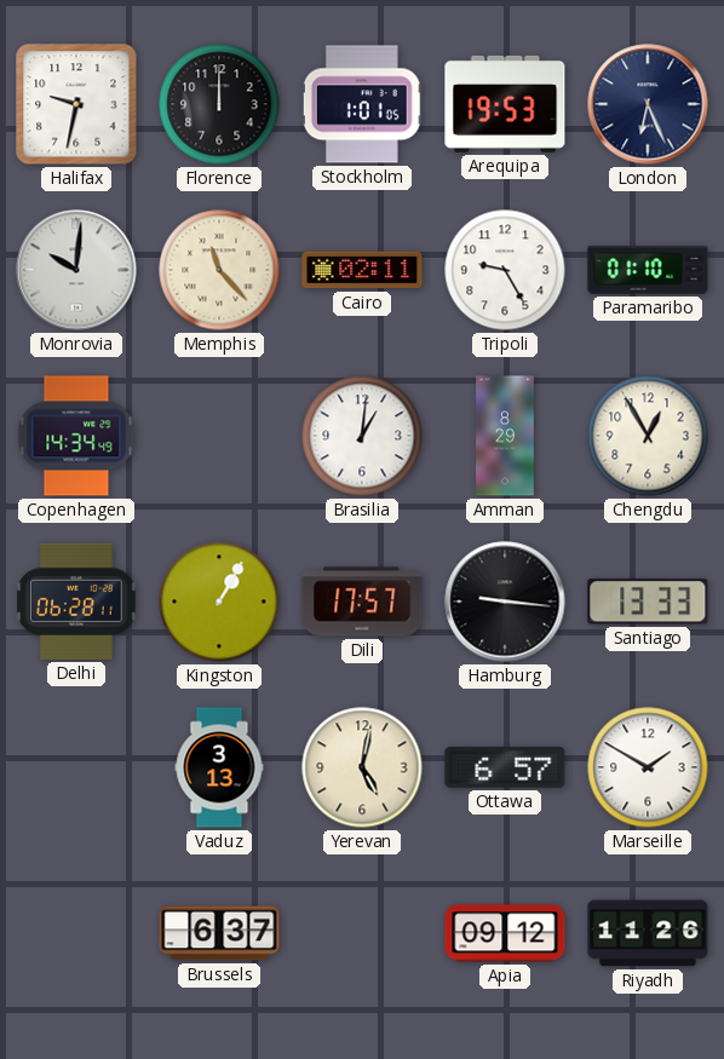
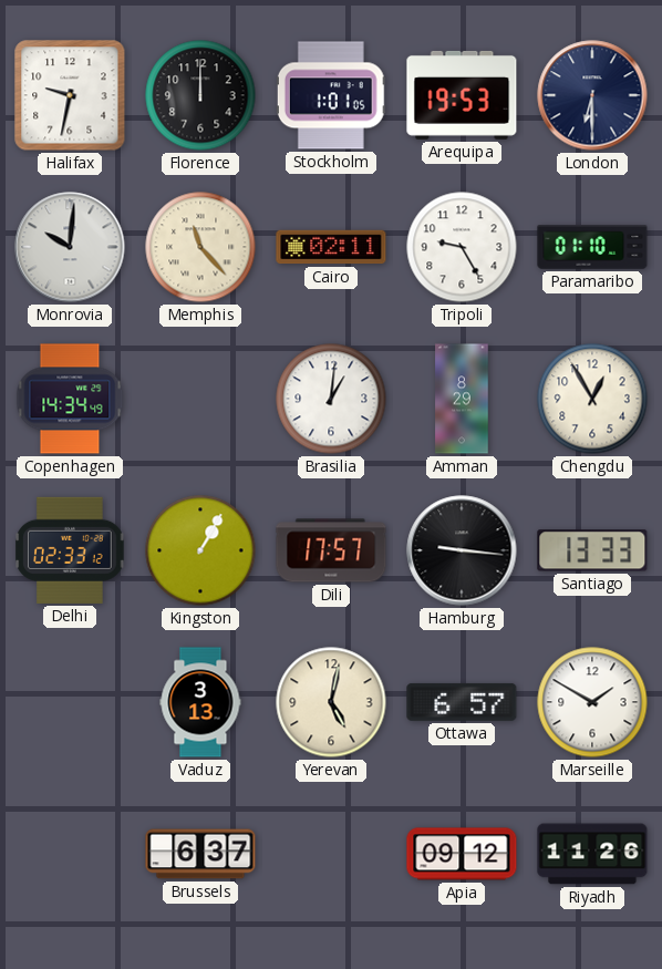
London: 6:26 -> 6:30 (592, 95)
Delhi: 06:28 -> 02:33 (70, 550)
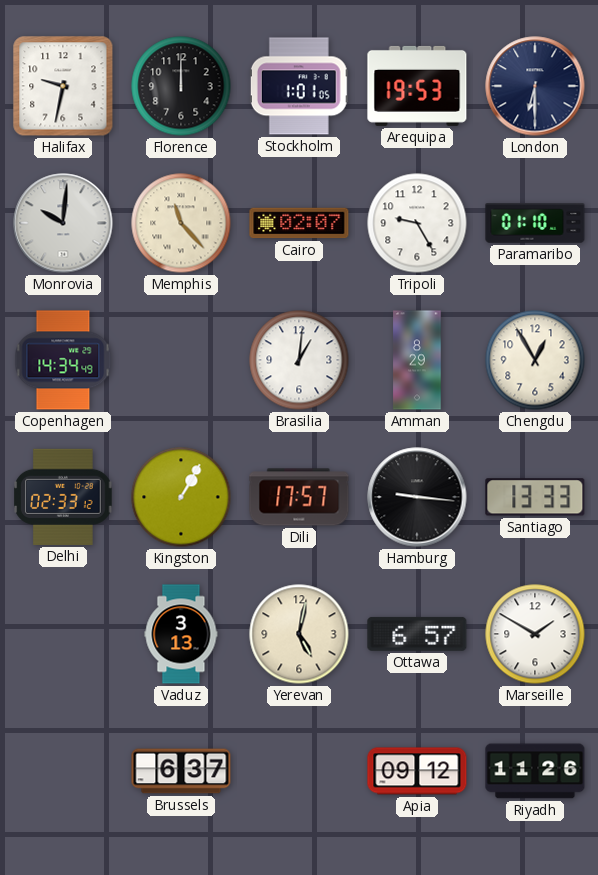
Cairo: 02:11 -> 02:07 (299, 223)
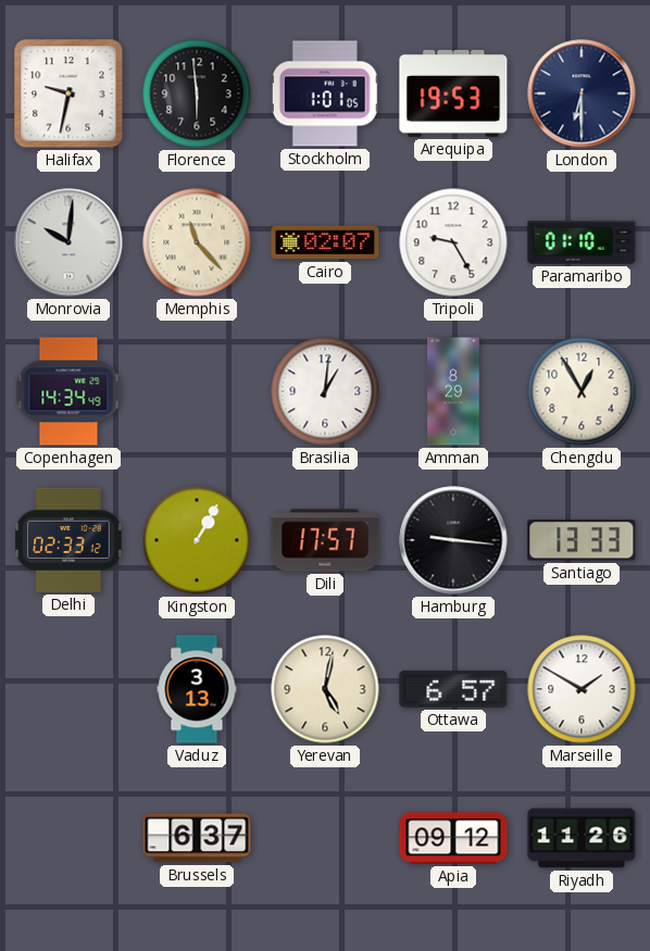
Florence: 12:00 -> 5:59 (197, 93)
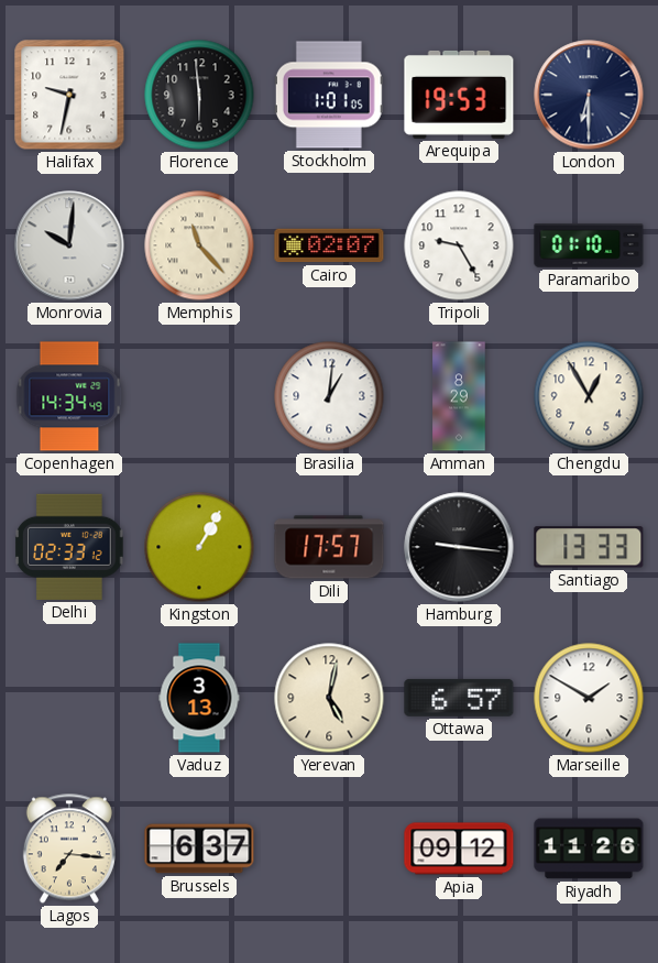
Lagos: none -> 7:16 (69, 849)
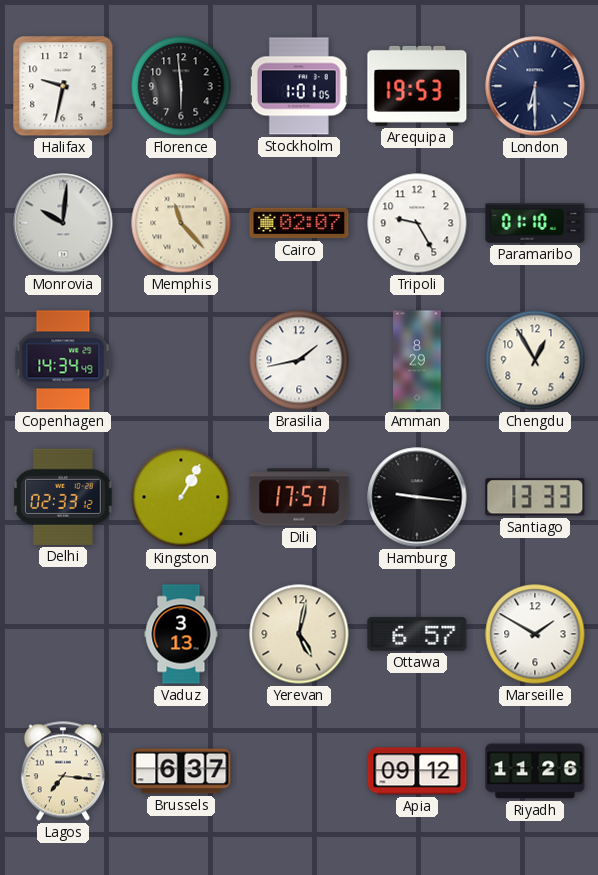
Brasilia: 1:01 -> 1:43 (299, 360)
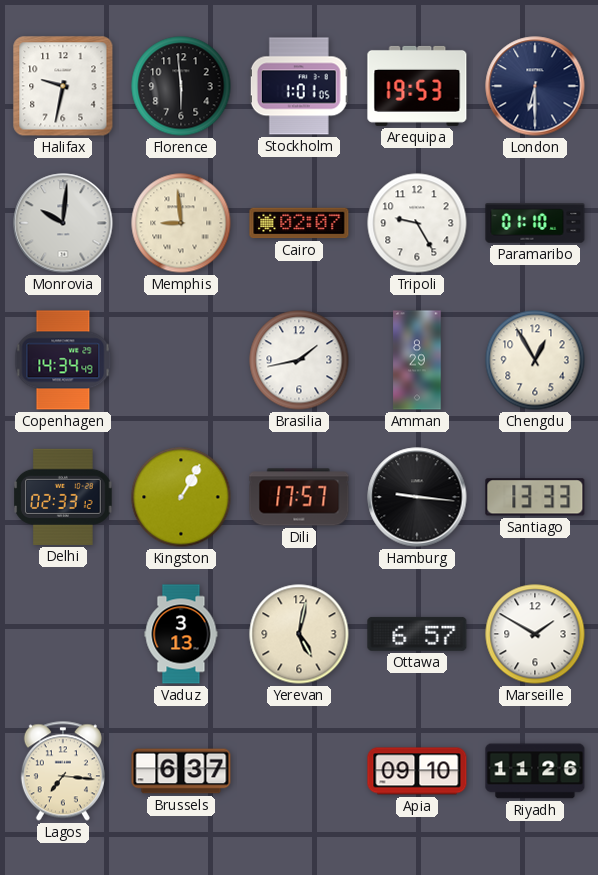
Memphis: 11:23 -> 8:59 (181, 223)
Apia: 09:12 -> 09:10 (417, 771)
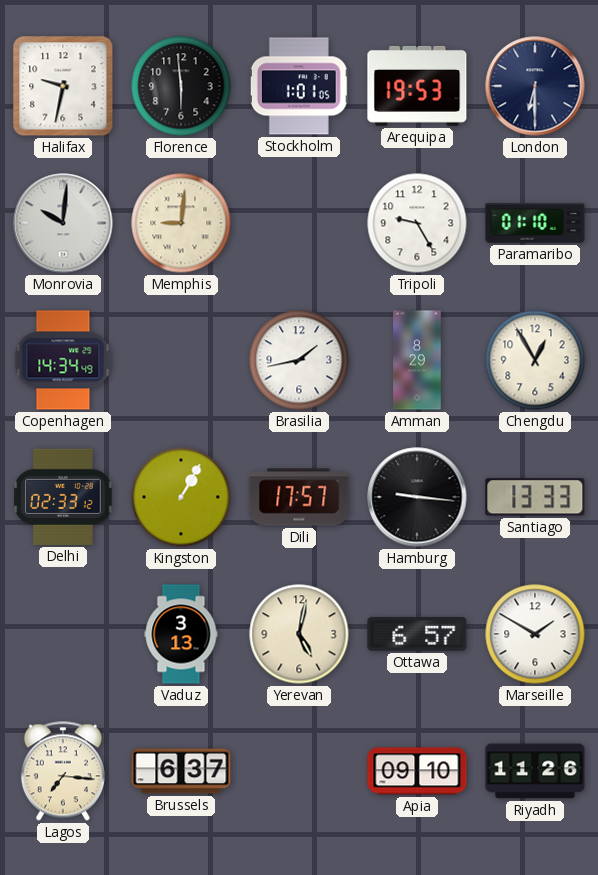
Memphis: 8:59 -> 9:01 (181, 223)
Cairo: 02:07 -> none (299, 223)
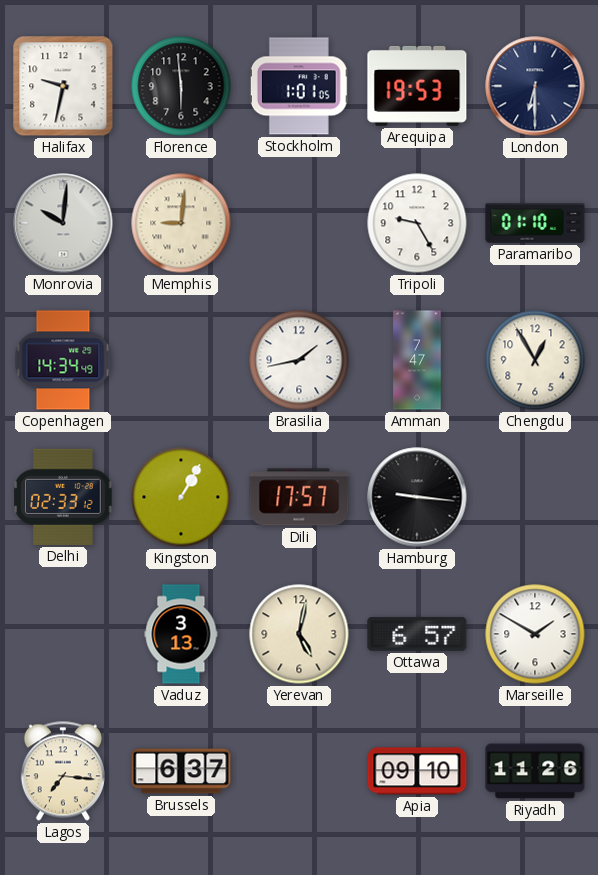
Amman: 8:29 -> 7:47 (417, 360)
Santiago: 13:33 -> none (535, 497)
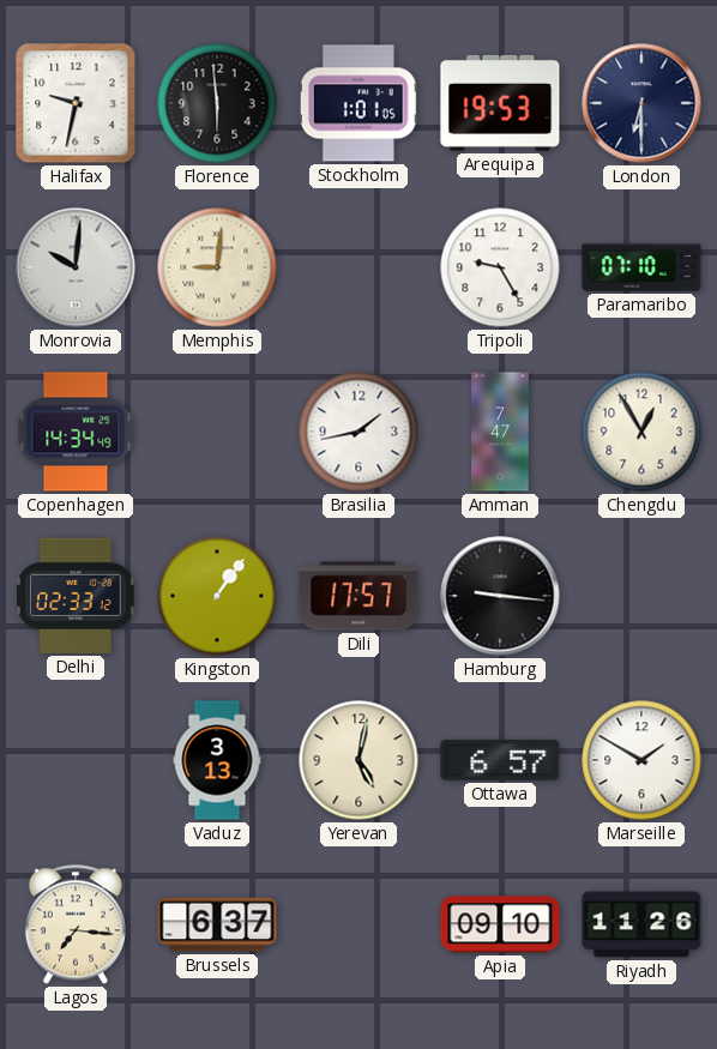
Paramaribo: 01:10 -> 07:10 (641, 267)
Kingston: 1:05 -> 1:06 (217, 596)
